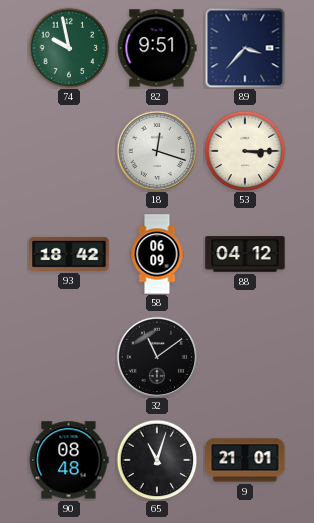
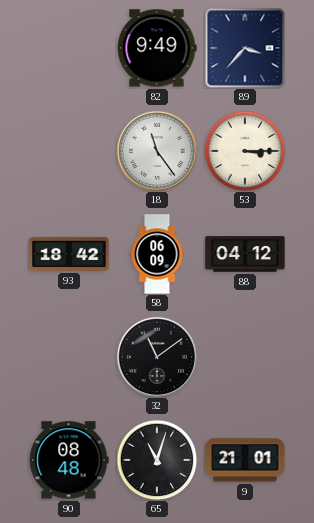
74: 9:58 -> none (69, 48)
82: 9:51 -> 9:49 (157, 48)
18: 12:18 -> 11:24 (156, 150)
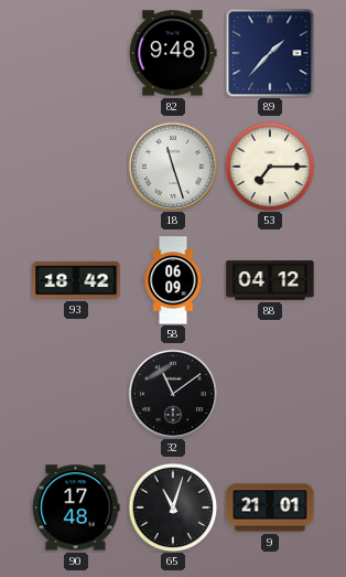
82: 9:49 -> 9:48 (173, 53)
89: 3:37 -> 1:37 (270, 53)
18: 11:24 -> 11:27 (172, 165)
53: 3:15 -> 7:15 (270, 167)
90: 08:48 -> 17:48 (76, 507)
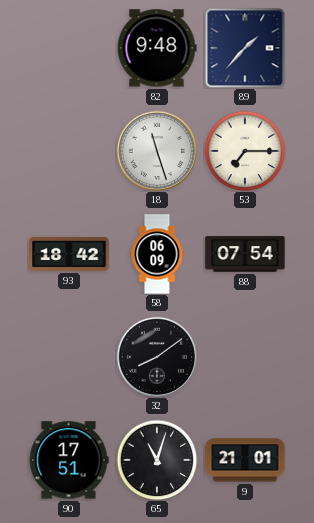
88: 04:12 -> 07:54 (245, 254)
32: 11:09 -> 8:09 (156, 356)
90: 17:48 -> 17:51 (69, 460)
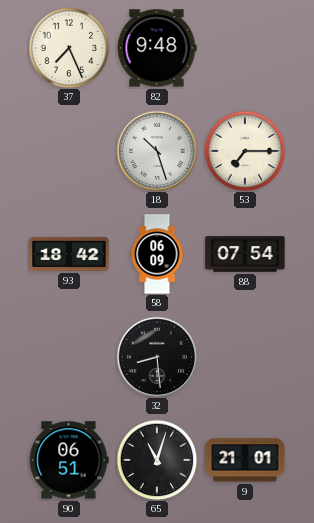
37: none -> 7:26 (69, 48)
89: 1:37 -> none (245, 48)
18: 11:27 -> 10:27 (156, 150)
32: 8:09 -> 8:29 (156, 356)
90: 17:51 -> 06:51 (69, 460)
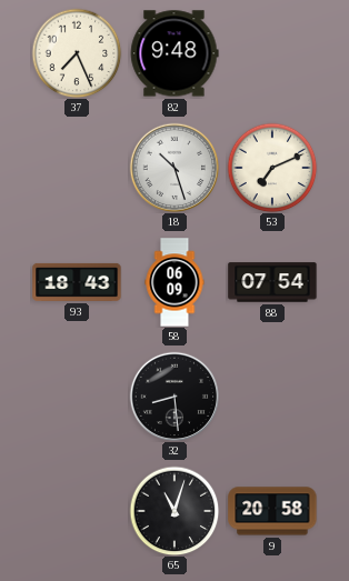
53: 7:15 -> 7:11 (272, 168)
93: 18:42 -> 18:43 (77, 282)
90: 06:51 -> none (69, 460)
9: 21:01 -> 20:58 (272, 511)
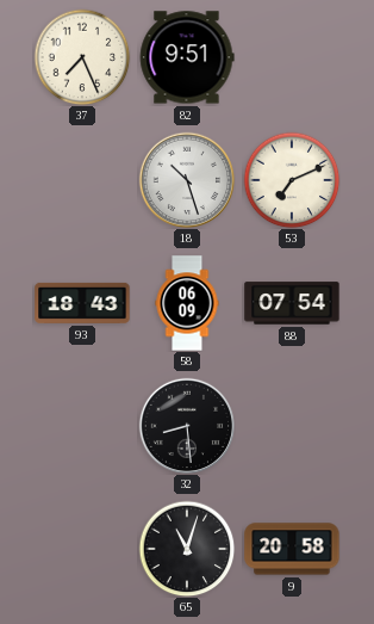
82: 9:48 -> 9:51 (187, 57)
